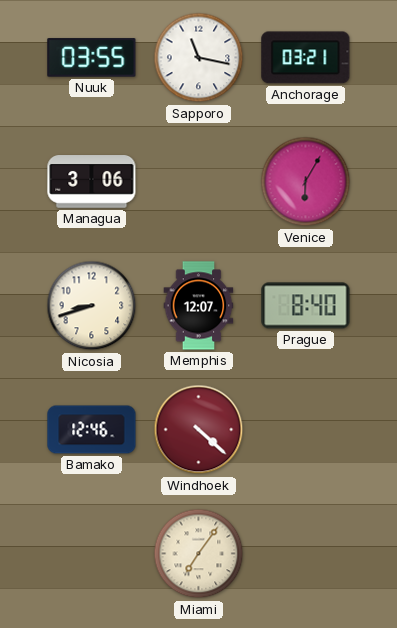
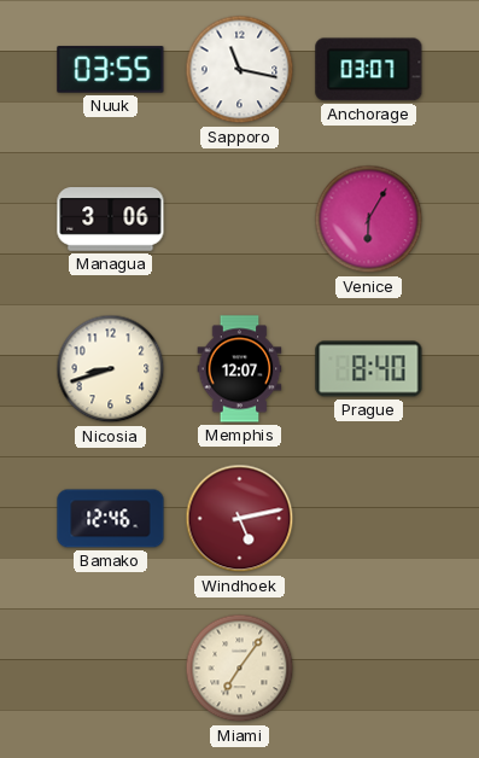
Anchorage: 03:21 -> 03:07 (369, 70)
Windhoek: 4:22 -> 5:13 (240, 519)
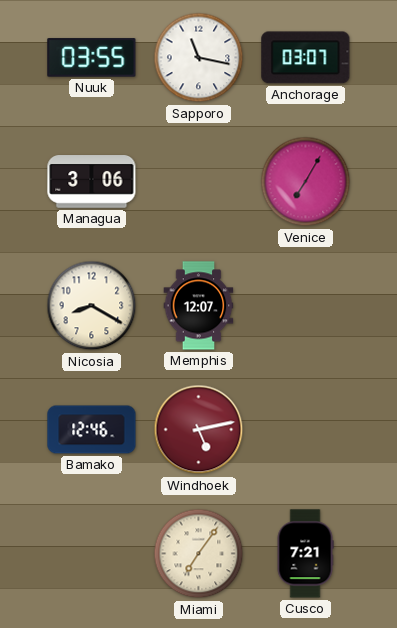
Venice: 6:05 -> 7:05 (306, 182)
Nicosia: 8:42 -> 8:20 (92, 306)
Prague: 8:40 -> none (369, 369)
Cusco: none -> 7:21 (305, 554)
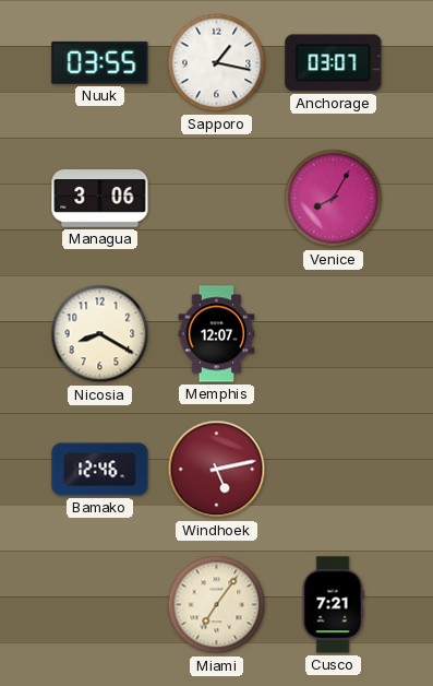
Sapporo: 11:17 -> 1:17 (217, 63)
Venice: 7:05 -> 8:05 (334, 199)
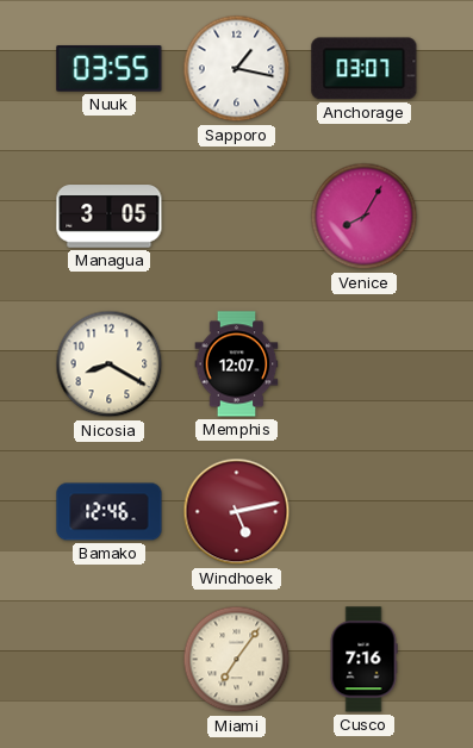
Managua: 3:06 -> 3:05 (110, 217)
Cusco: 7:21 -> 7:16 (363, 660)
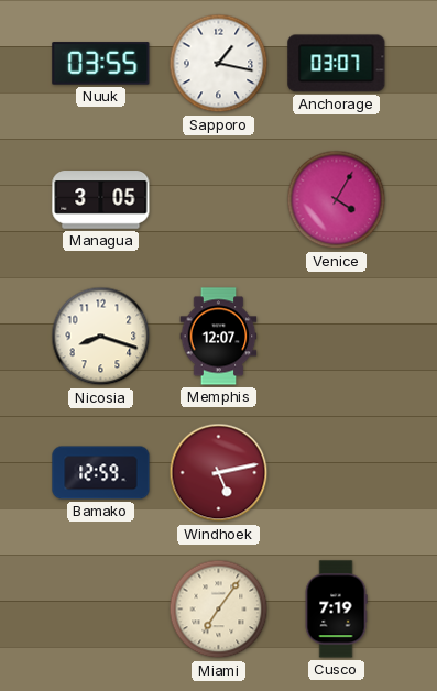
Venice: 8:05 -> 4:05 (337, 200)
Nicosia: 8:20 -> 8:18 (101, 337)
Bamako: 12:46 -> 12:59 (101, 473)
Cusco: 7:16 -> 7:19 (336, 610)
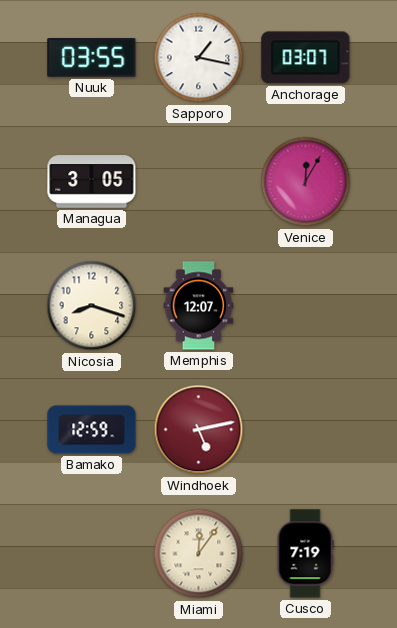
Venice: 4:05 -> 12:05 (306, 182)
Miami: 7:06 -> 12:06 (199, 554)
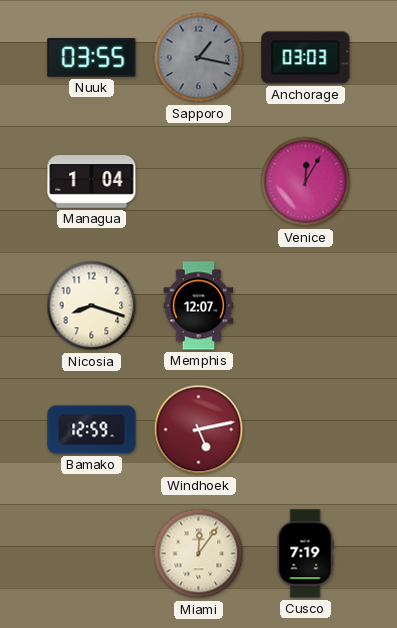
Sapporo dial: white -> grey (199, 58)
Anchorage: 03:07 -> 03:03 (306, 58)
Managua: 3:05 -> 1:04 (92, 182)
